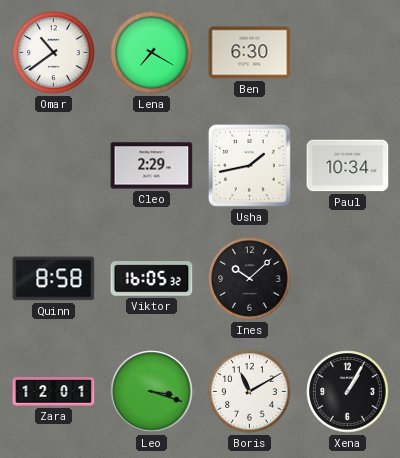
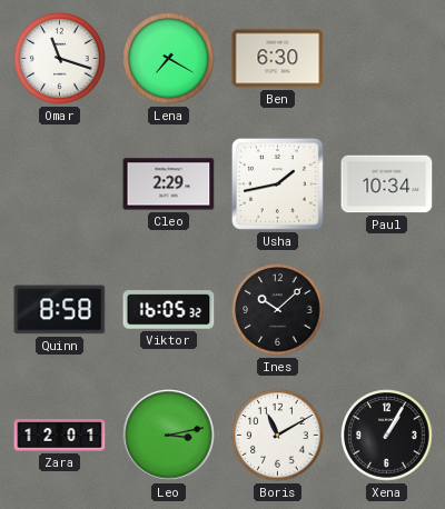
Omar: 10:39 -> 11:18 (60, 59)
Leo: 3:18 -> 3:13 (169, 436)
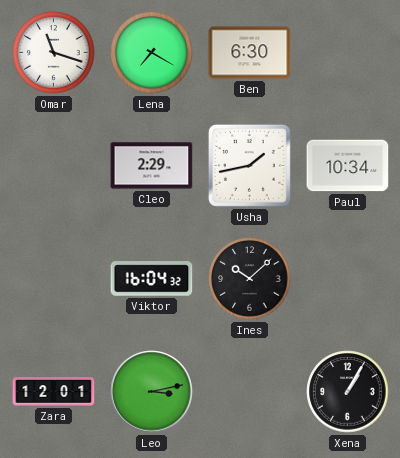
Quinn: 8:58 -> none (60, 310)
Viktor: 16:05 -> 16:04 (152, 279)
Boris: 11:10 -> none (278, 436)
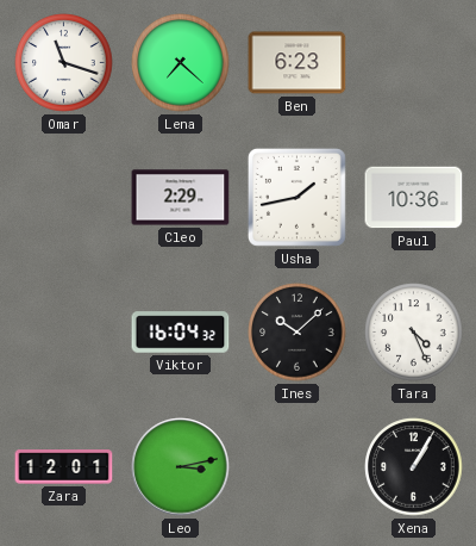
Lena: 7:20 -> 7:22 (181, 63)
Ben: 6:30 -> 6:23 (297, 63)
Paul: 10:34 -> 10:36 (414, 198)
Tara: none -> 4:26 (414, 333)
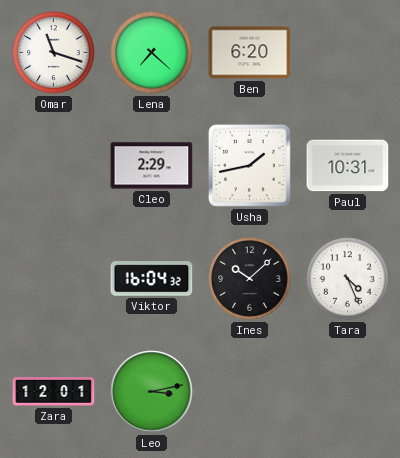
Ben: 6:23 -> 6:20 (250, 53)
Paul: 10:36 -> 10:31 (348, 166)
Xena: 1:05 -> none (414, 467)
